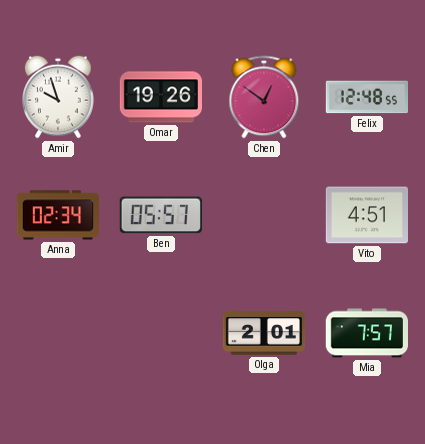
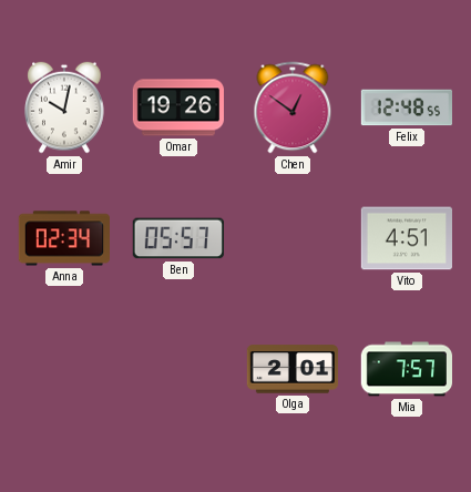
Amir: 9:57 -> 10:02 (64, 107)
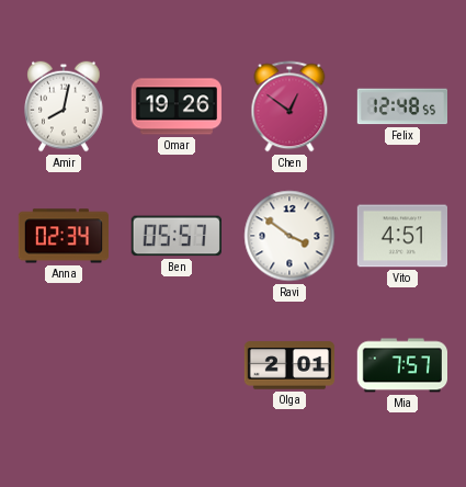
Amir: 10:02 -> 8:02 (64, 106)
Ravi: none -> 3:51 (289, 236)
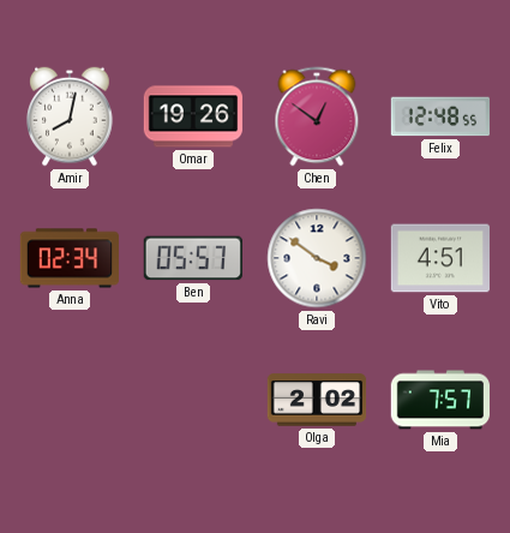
Olga: 2:01 -> 2:02 (317, 400)
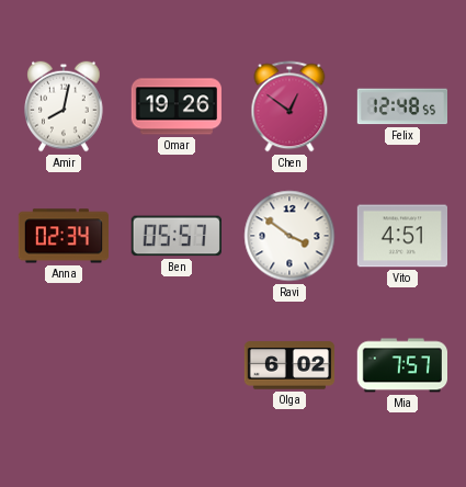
Olga: 2:02 -> 6:02 (289, 365)
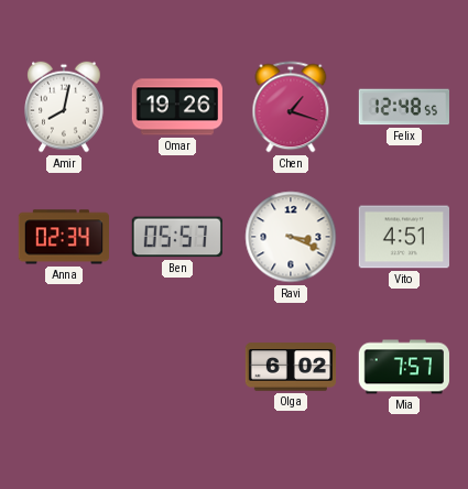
Chen: 12:51 -> 1:18 (291, 107)
Ravi: 3:51 -> 3:19 (291, 237)
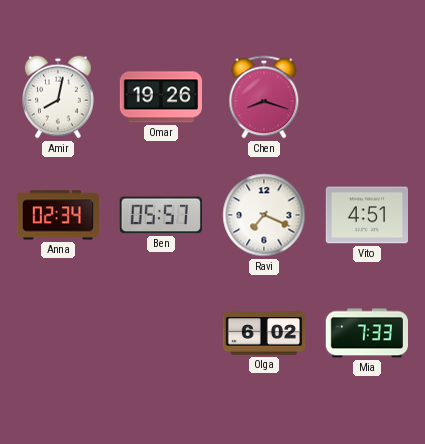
Chen: 1:18 -> 8:18 (264, 97)
Felix: 12:48 -> none (403, 107)
Ravi: 3:19 -> 7:19 (264, 215)
Mia: 7:57 -> 7:33 (366, 333)
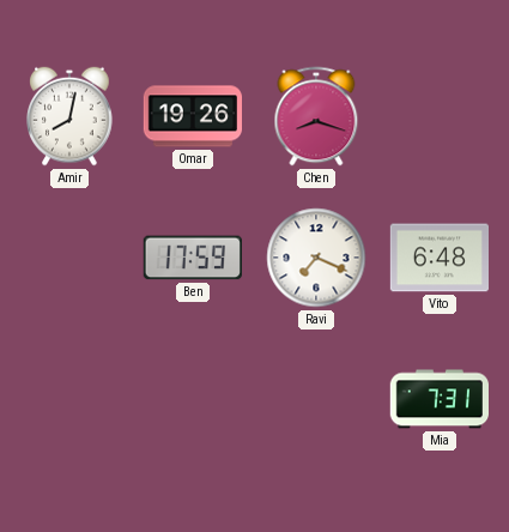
Anna: 02:34 -> none (57, 215)
Ben: 05:57 -> 17:59 (193, 258)
Vito: 4:51 -> 6:48 (438, 258)
Olga: 6:02 -> none (264, 333)
Mia: 7:33 -> 7:31 (438, 399)
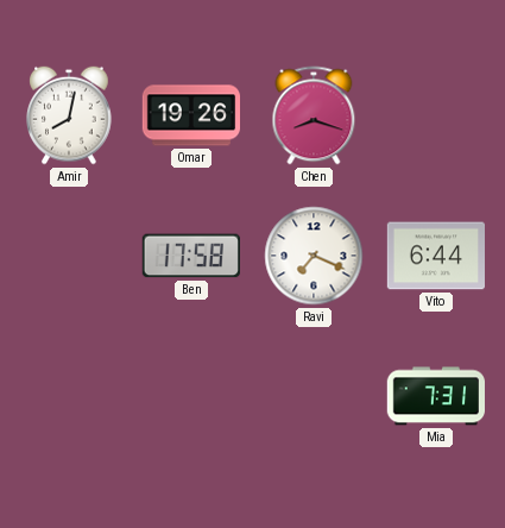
Ben: 17:59 -> 17:58 (191, 256)
Vito: 6:48 -> 6:44 (435, 256)
